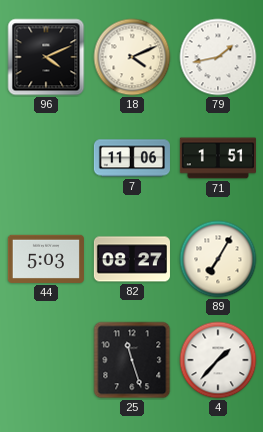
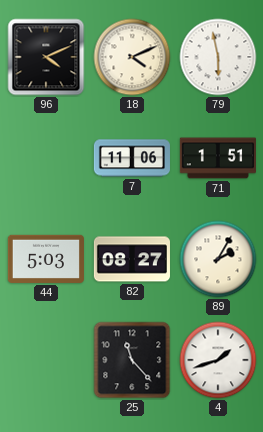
79: 1:43 -> 5:58 (218, 57)
89: 7:05 -> 2:05 (218, 259)
25: 11:27 -> 11:23 (132, 360)
4: 1:37 -> 1:42 (218, 360)
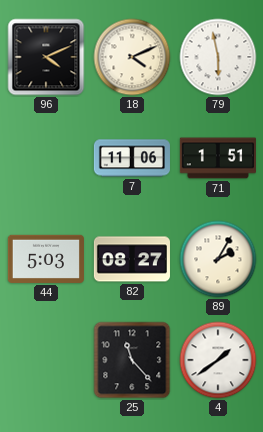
4: 1:42 -> 1:39 (218, 360)
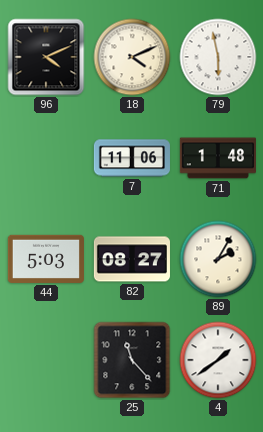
71: 1:51 -> 1:48 (218, 158)
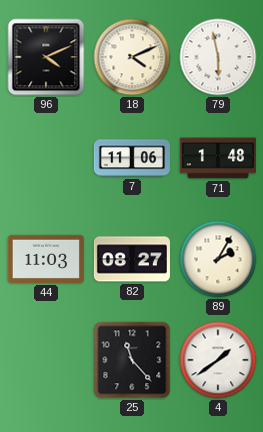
44: 5:03 -> 11:03 (46, 259)
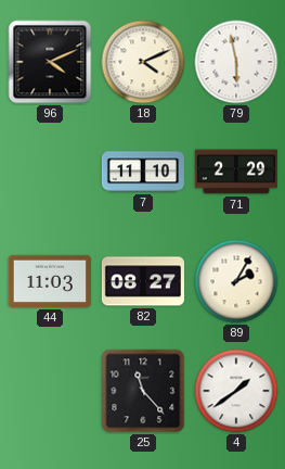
7: 11:06 -> 11:10 (143, 172)
71: 1:48 -> 2:29 (236, 172)
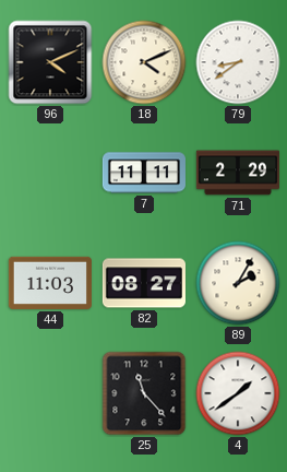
79: 5:58 -> 8:39 (238, 62)
7: 11:10 -> 11:11 (144, 173)
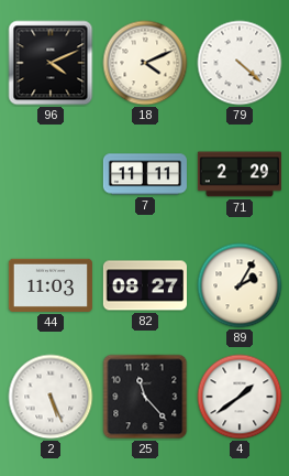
79: 8:39 -> 4:22 (240, 63)
2: none -> 5:26 (51, 397)
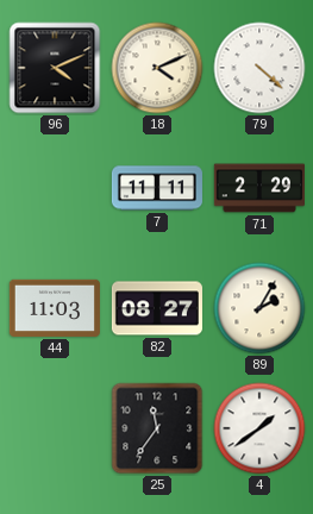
2: 5:26 -> none (51, 397)
25: 11:23 -> 11:36 (157, 428)
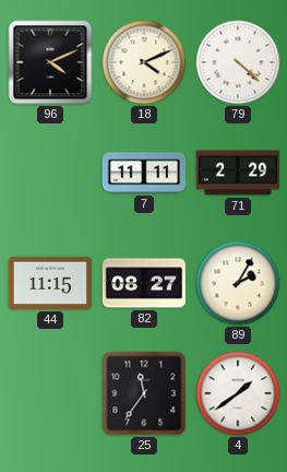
44: 11:03 -> 11:15 (50, 283)
